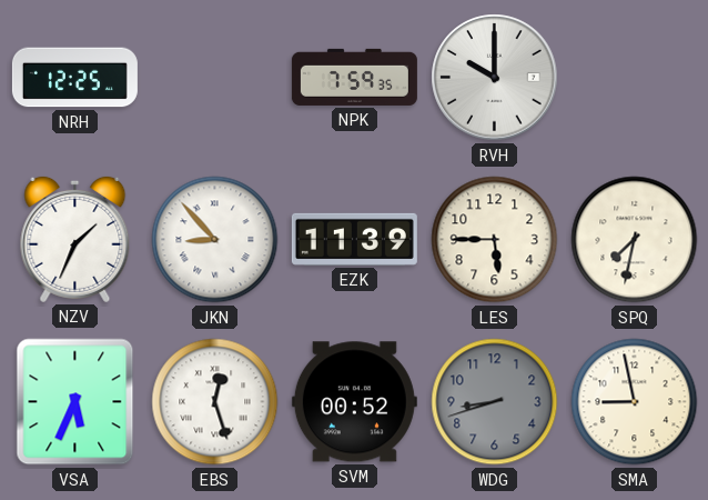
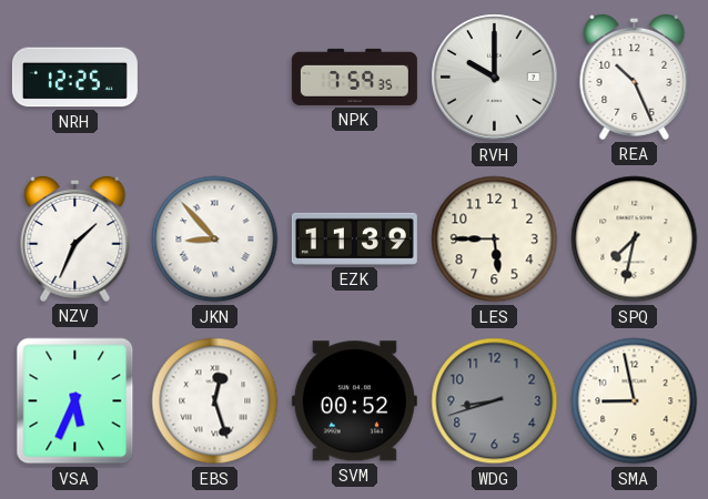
REA: none -> 10:26 (635, 77)
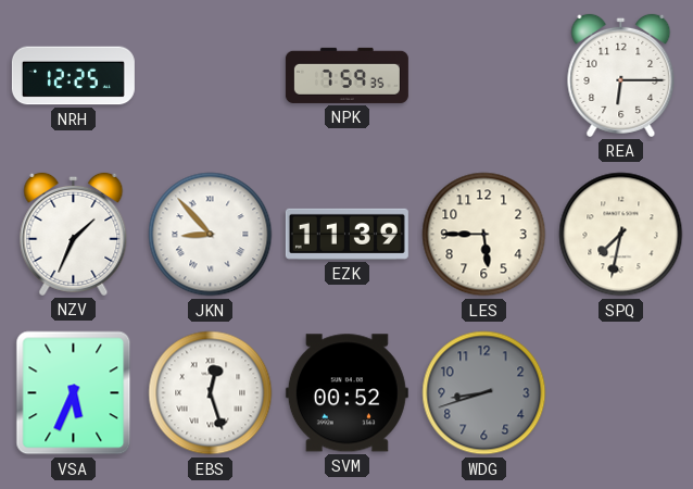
RVH: 10:00 -> none (495, 78)
REA: 10:26 -> 6:15 (621, 75)
SMA: 8:58 -> none (635, 401)
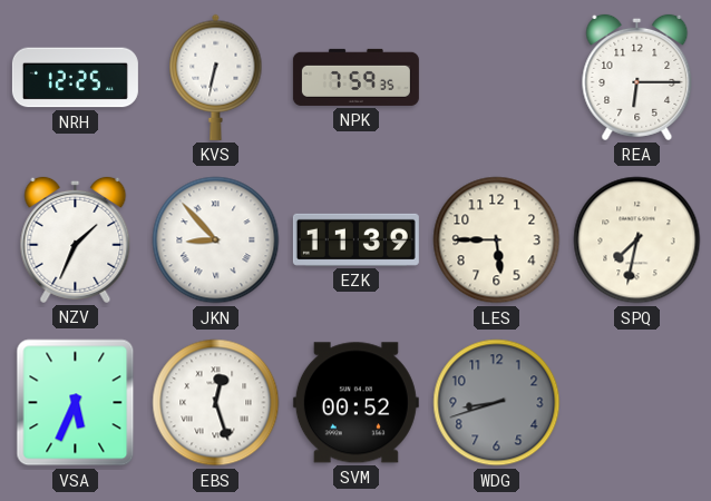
KVS: none -> 6:32 (216, 77)
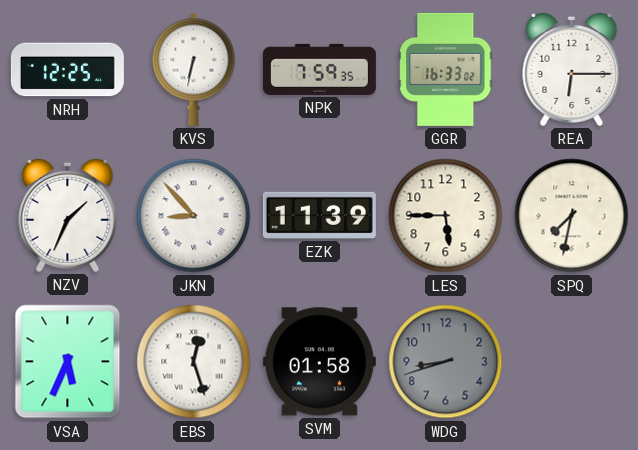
GGR: none -> 16:33 (446, 69)
SVM: 00:52 -> 01:58 (319, 362)
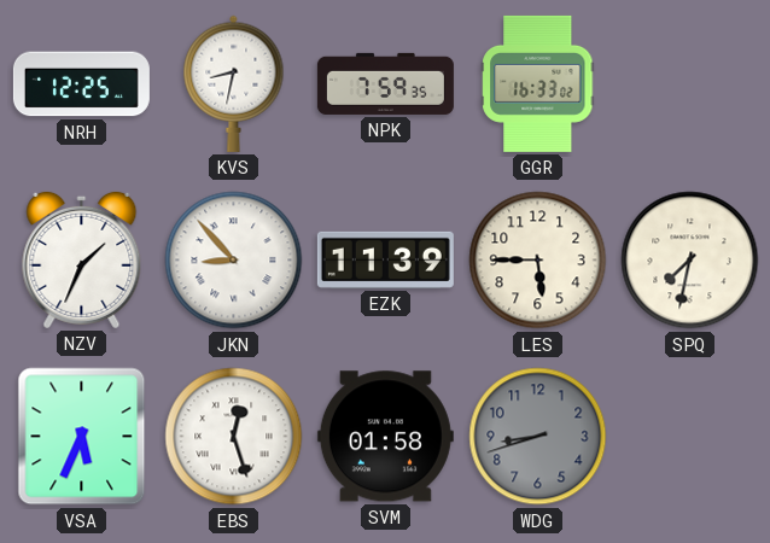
KVS: 6:32 -> 8:32 (234, 83)
REA: 6:15 -> none (572, 69)
